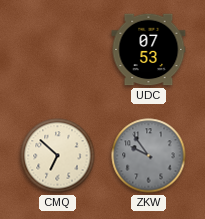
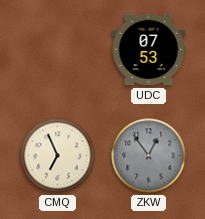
CMQ: 6:52 -> 6:56 (58, 156)
ZKW: 9:54 -> 12:54 (149, 156)
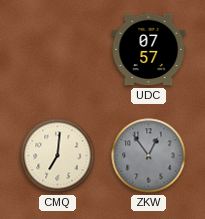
UDC: 07:53 -> 07:57 (149, 50)
CMQ: 6:56 -> 7:01 (58, 156)
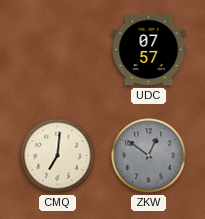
ZKW: 12:54 -> 12:51 (149, 156)
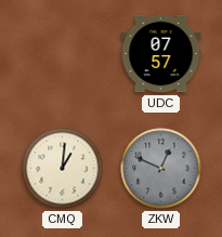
CMQ: 7:01 -> 1:01 (63, 169)
ZKW: 12:51 -> 12:49 (161, 169)
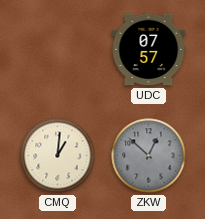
ZKW: 12:49 -> 12:52 (149, 156)
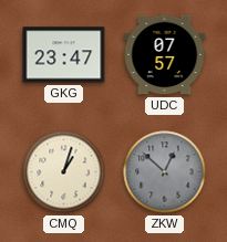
GKG: none -> 23:47 (64, 55)
CMQ: 1:01 -> 1:03 (64, 172)
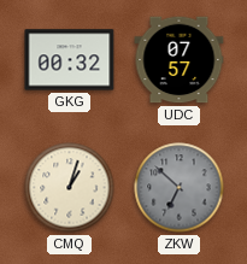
GKG: 23:47 -> 00:32 (70, 60)
ZKW: 12:52 -> 6:52 (180, 188)
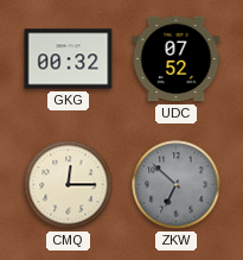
UDC: 07:57 -> 07:52 (177, 59)
CMQ: 1:03 -> 12:15 (69, 185)
